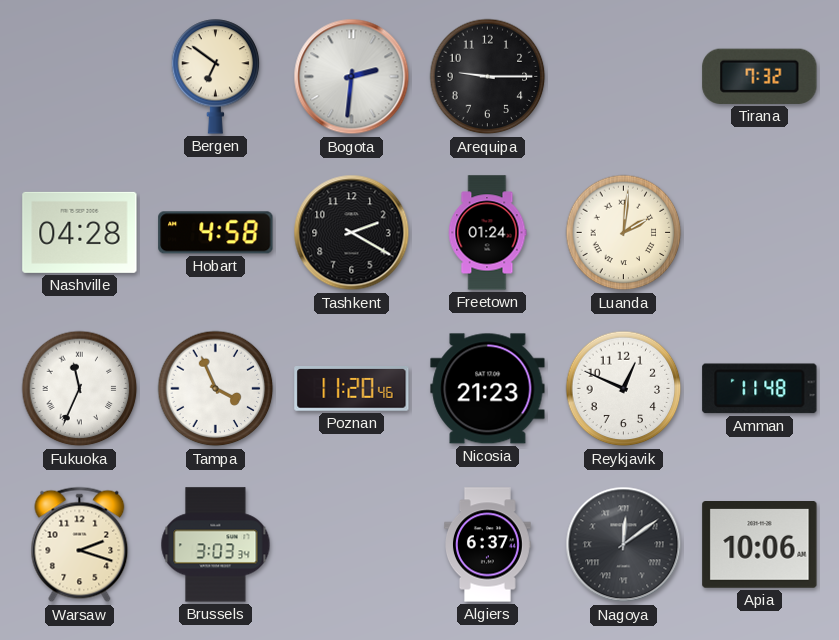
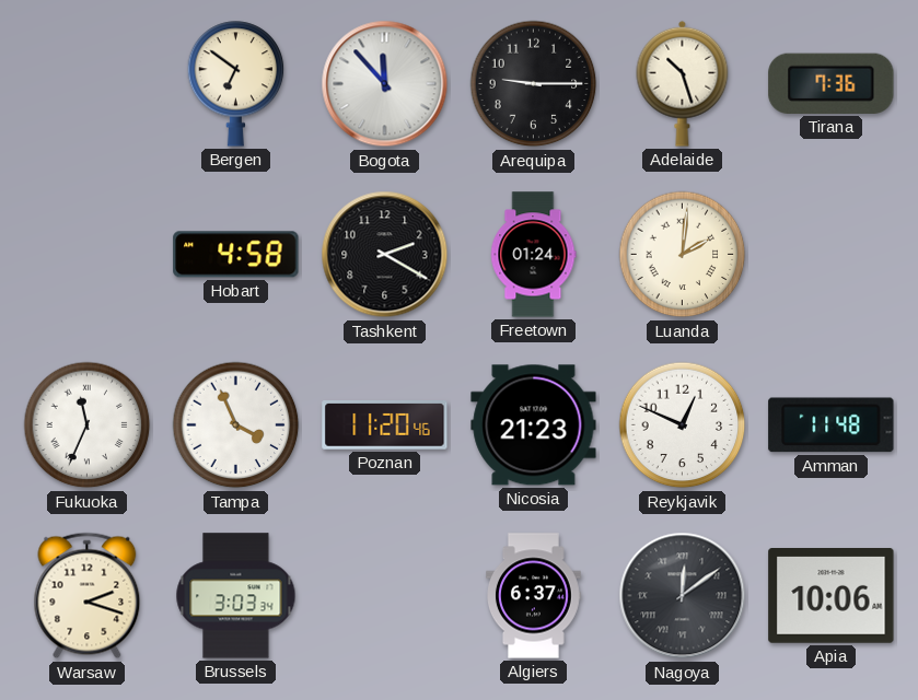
Bogota: 2:31 -> 11:53 (385, 84)
Adelaide: none -> 10:27 (683, 83)
Tirana: 7:32 -> 7:36 (832, 83)
Nashville: 04:28 -> none (80, 232)
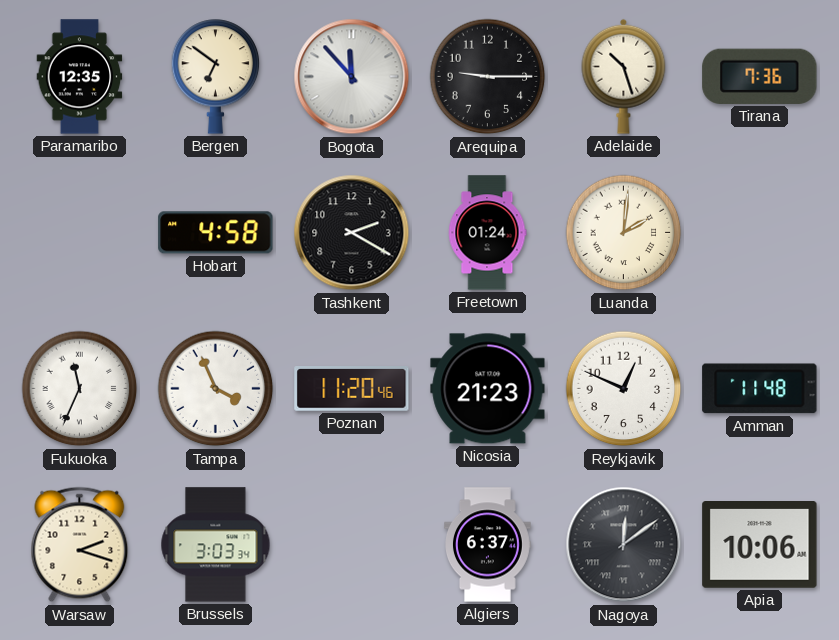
Paramaribo: none -> 12:35 (80, 77)
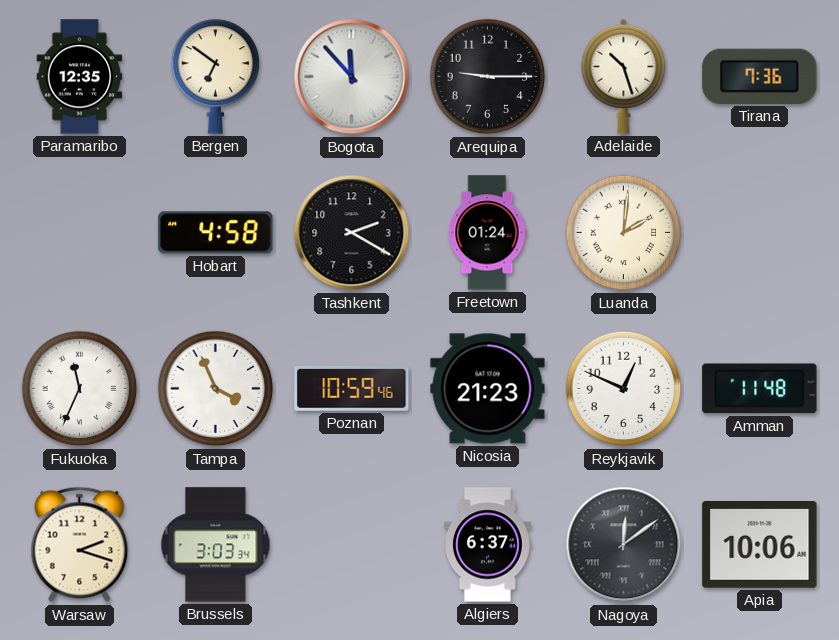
Poznan: 11:20 -> 10:59 (352, 389)
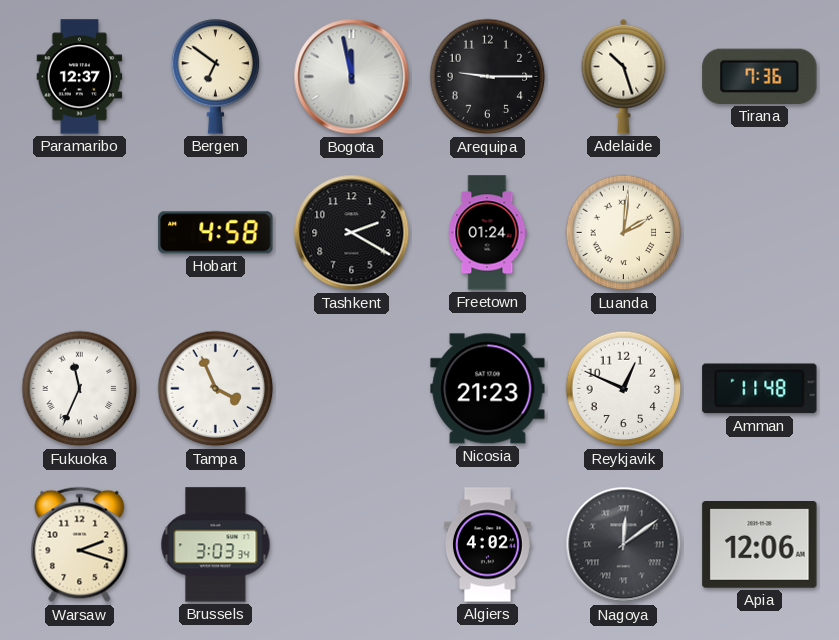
Paramaribo: 12:35 -> 12:37 (80, 77)
Bogota: 11:53 -> 11:58 (352, 77)
Poznan: 10:59 -> none (352, 389)
Algiers: 6:37 -> 4:02 (488, 545)
Apia: 10:06 -> 12:06 (760, 545)
